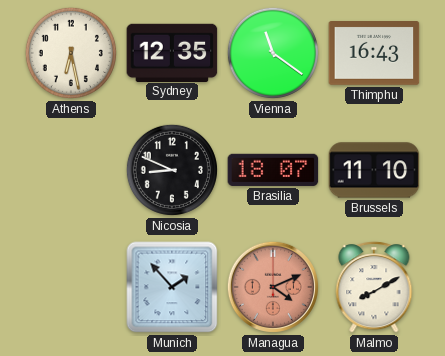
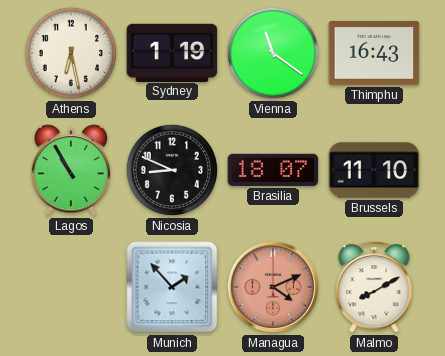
Sydney: 12:35 -> 1:19 (172, 52)
Lagos: none -> 10:55 (71, 170)
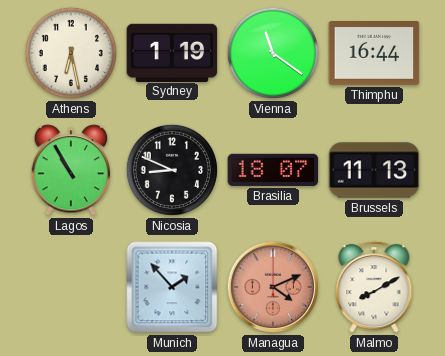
Thimphu: 16:43 -> 16:44 (374, 53)
Brussels: 11:10 -> 11:13 (374, 170)
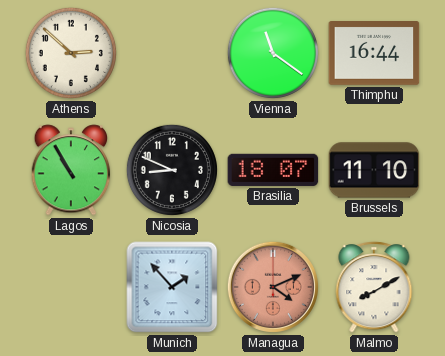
Athens: 6:28 -> 2:52 (71, 53)
Sydney: 1:19 -> none (172, 52)
Brussels: 11:13 -> 11:10 (374, 170)
